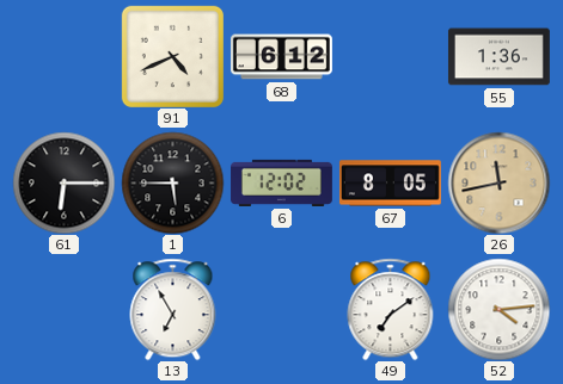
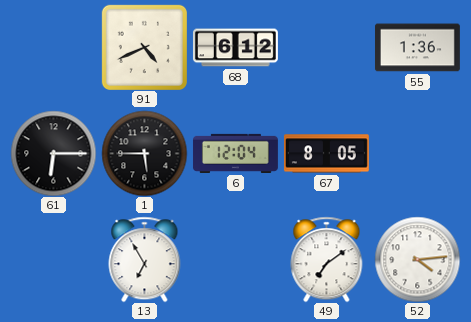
6: 12:02 -> 12:04 (235, 153)
26: 11:43 -> none (498, 182)
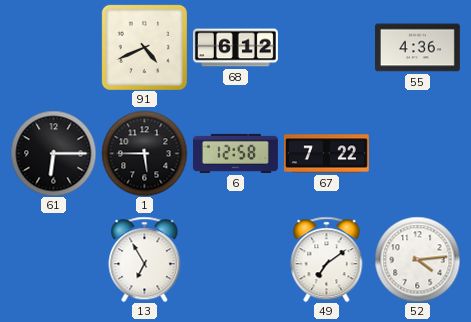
55: 1:36 -> 4:36 (417, 48)
6: 12:04 -> 12:58 (235, 153)
67: 8:05 -> 7:22 (326, 154)
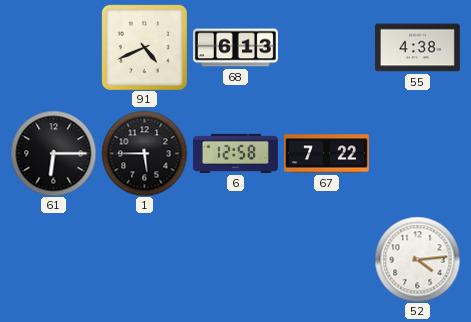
68: 6:12 -> 6:13 (235, 48)
55: 4:36 -> 4:38 (417, 48)
13: 6:55 -> none (145, 259)
49: 7:09 -> none (327, 259)
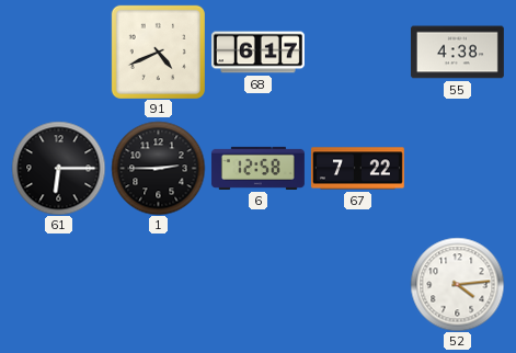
68: 6:13 -> 6:17 (257, 53)
1: 5:45 -> 2:45 (158, 168)
